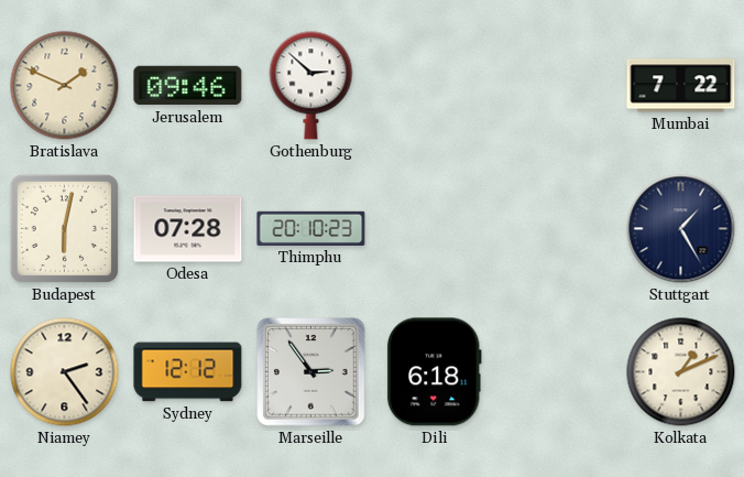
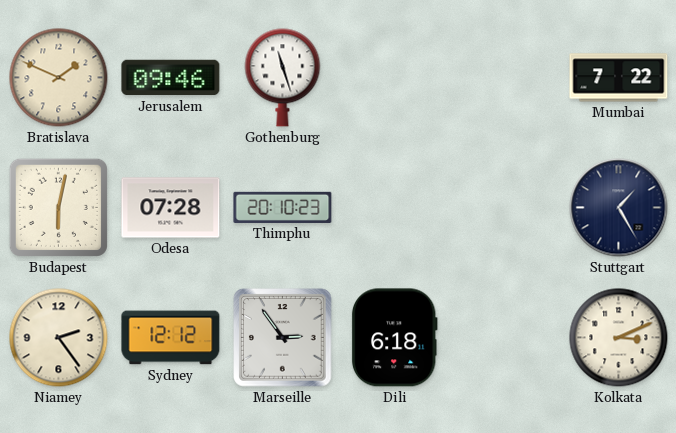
Gothenburg: 2:52 -> 11:27 (283, 78)
Kolkata: 1:11 -> 3:11 (619, 338)
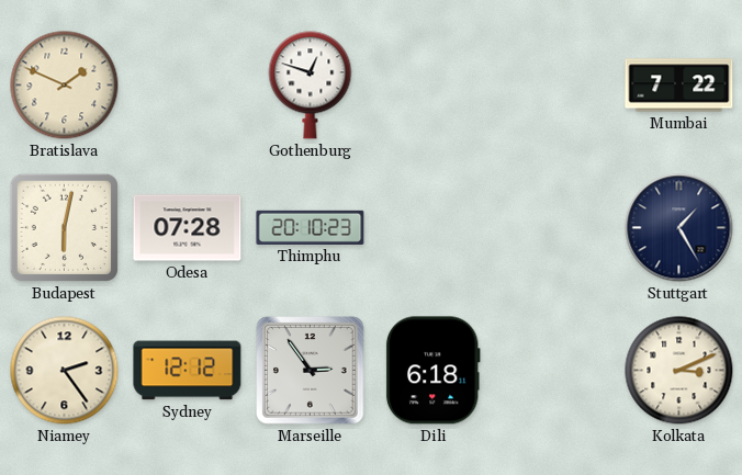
Jerusalem: 09:46 -> none (171, 78)
Gothenburg: 11:27 -> 12:48 (311, 86)
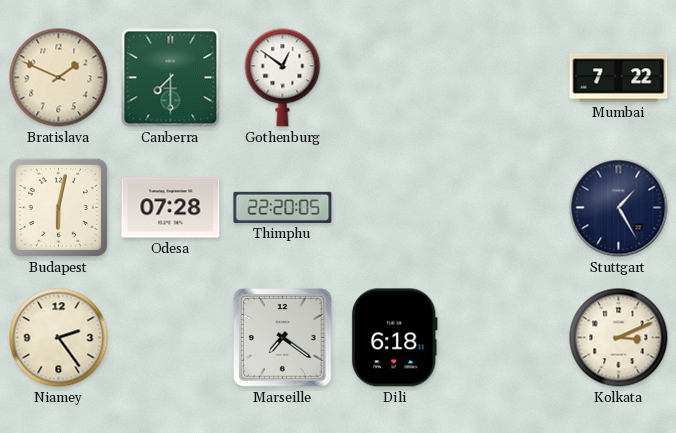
Canberra: none -> 7:30 (171, 78)
Gothenburg: 12:48 -> 12:51 (283, 78)
Thimphu: 20:10 -> 22:20 (283, 207)
Sydney: 12:12 -> none (188, 371)
Marseille: 2:54 -> 7:21 (283, 338)
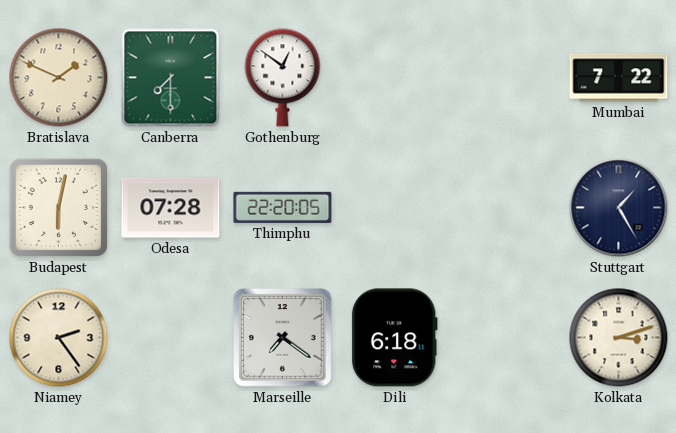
Kolkata: 3:11 -> 3:12 (619, 338)
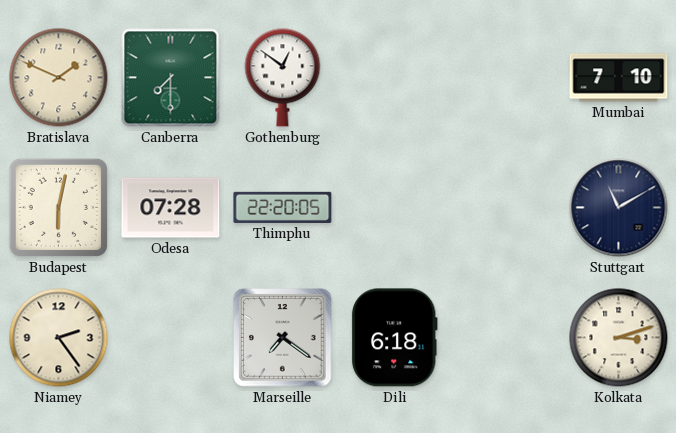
Mumbai: 7:22 -> 7:10 (619, 78)
Stuttgart: 1:25 -> 11:10 (619, 208)
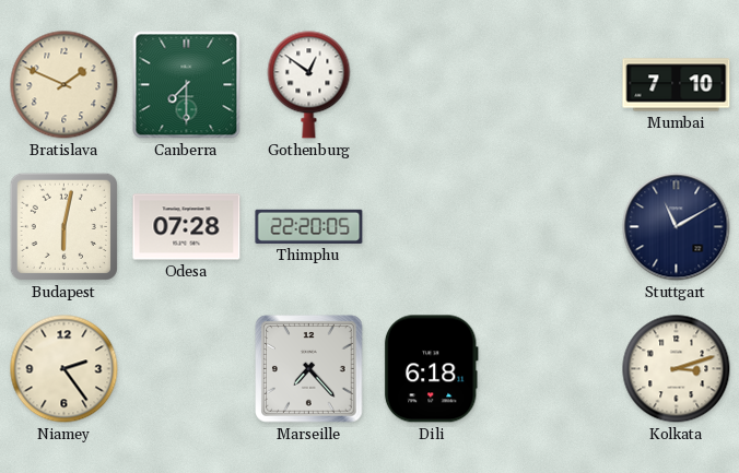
Marseille: 7:21 -> 7:23 (309, 369)
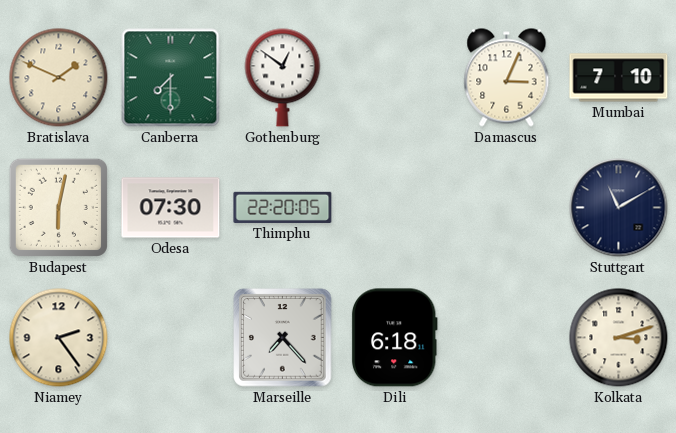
Damascus: none -> 3:04 (507, 78)
Odesa: 07:28 -> 07:30 (171, 208)
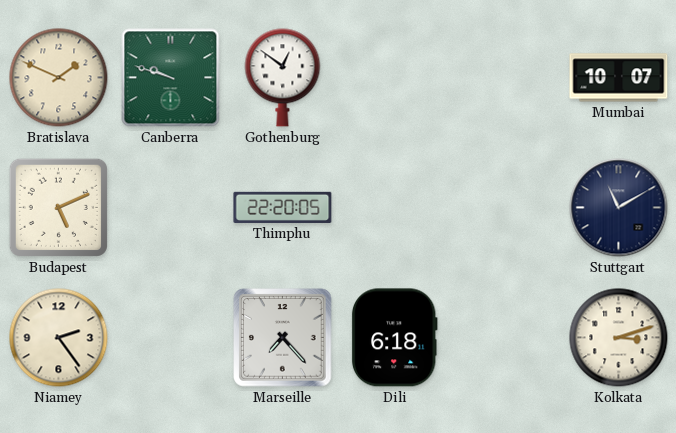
Canberra: 7:30 -> 9:48 (171, 78)
Damascus: 3:04 -> none (507, 78)
Mumbai: 7:10 -> 10:07 (619, 78)
Budapest: 6:02 -> 5:11 (58, 207)
Odesa: 07:30 -> none (171, 208)
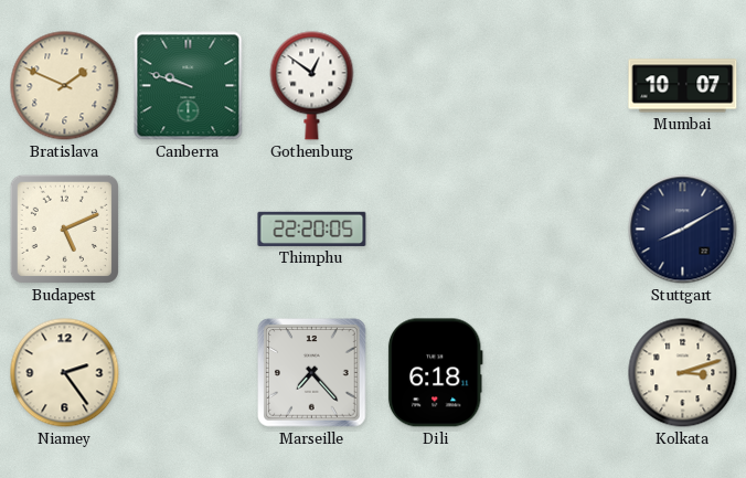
Stuttgart: 11:10 -> 8:10 (683, 230)
